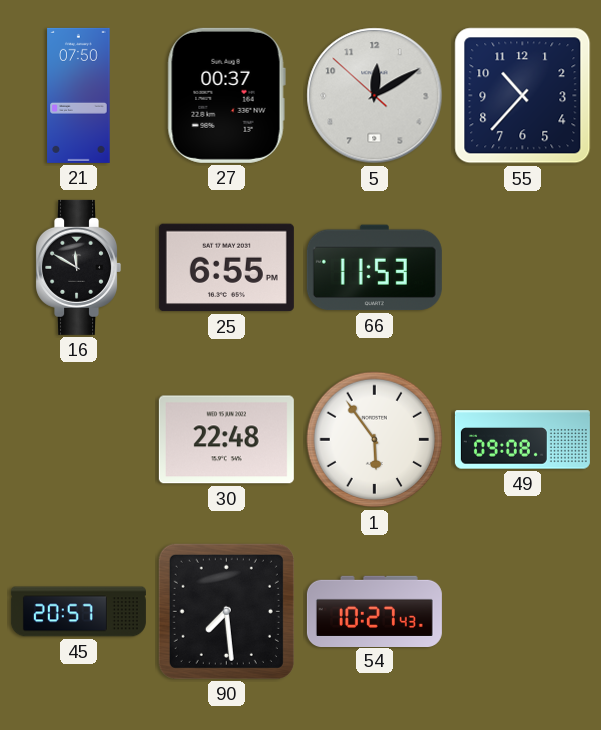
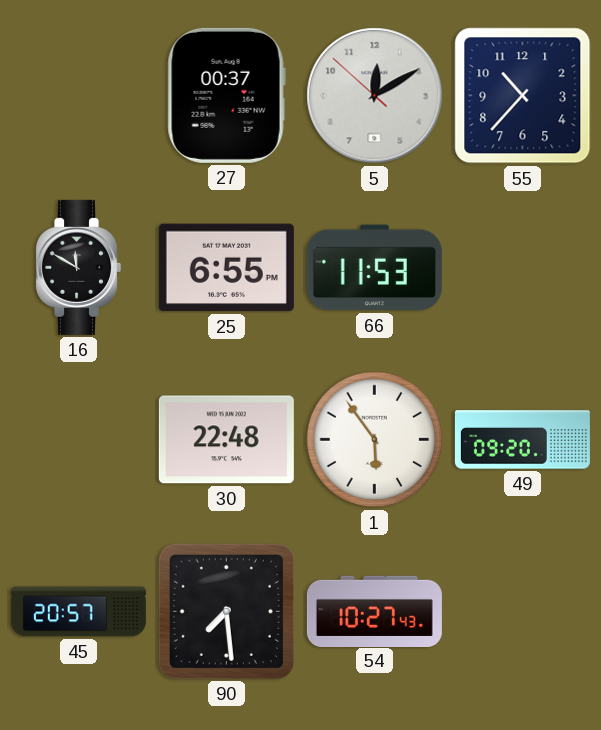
21: 07:50 -> none (79, 95)
49: 09:08 -> 09:20 (522, 440)
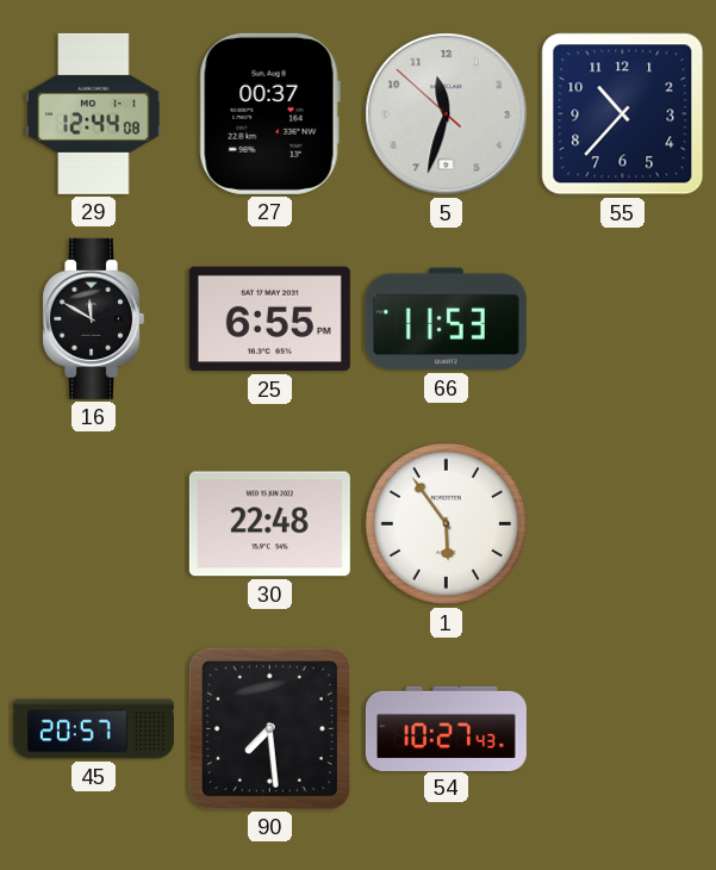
29: none -> 12:44 (94, 113)
5: 12:09 -> 11:32 (447, 114)
49: 09:20 -> none (522, 440)
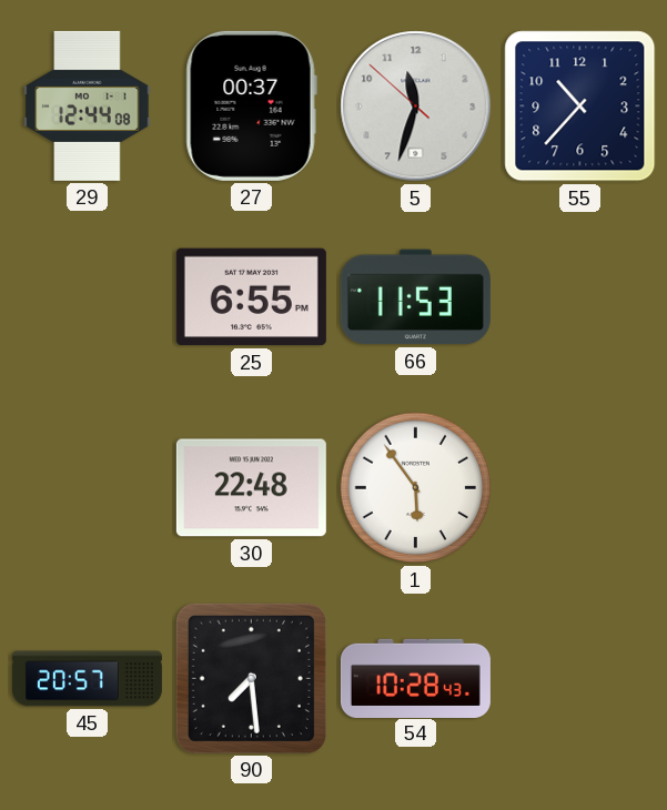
16: 11:50 -> none (93, 318)
54: 10:27 -> 10:28 (415, 678)
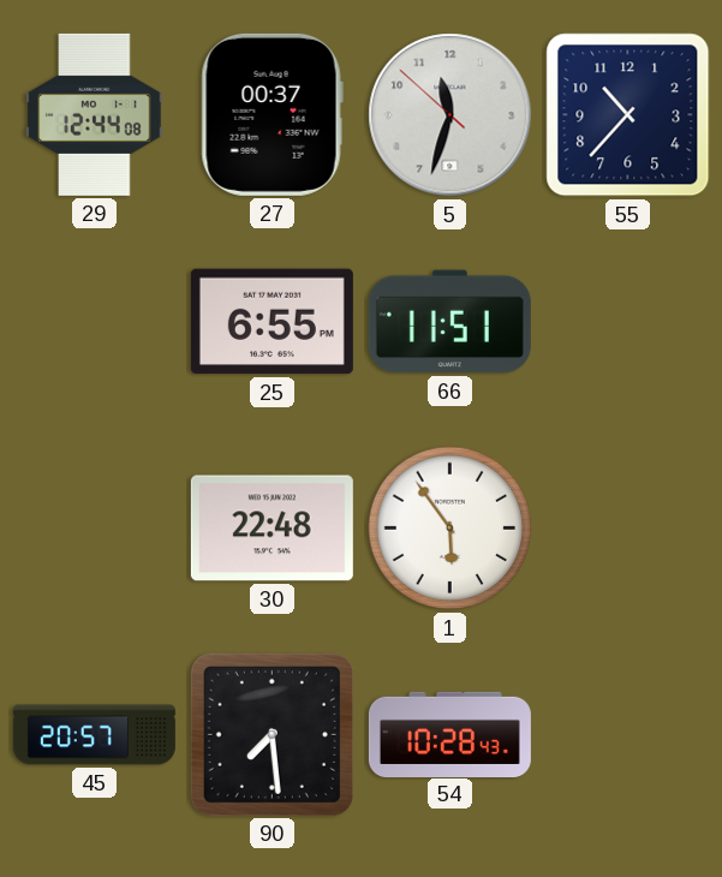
66: 11:53 -> 11:51 (449, 322)
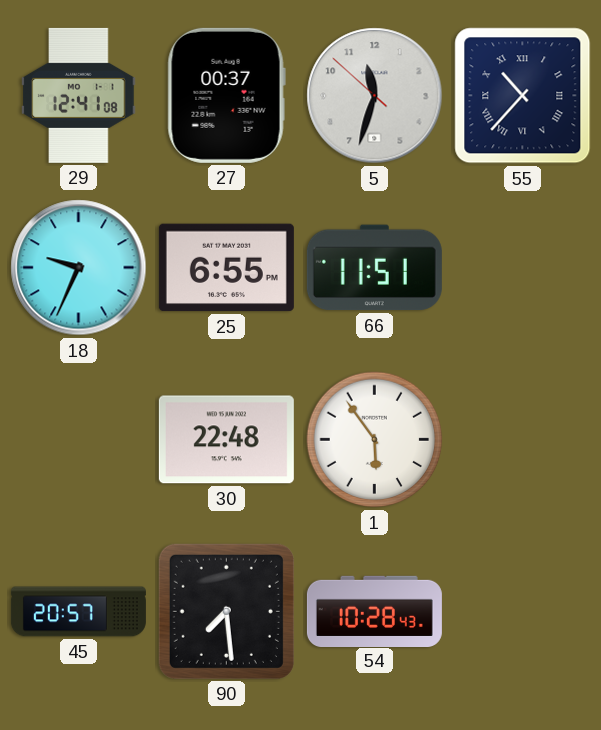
29: 12:44 -> 12:41 (79, 95)
55 numerals: Arabic -> Roman (523, 96)
18: none -> 9:34 (79, 268)
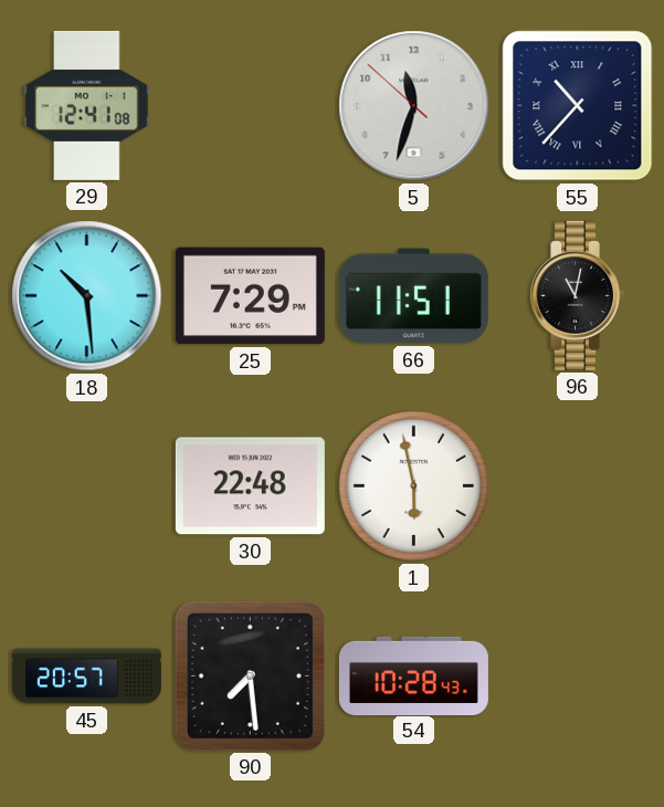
27: 00:37 -> none (226, 95)
18: 9:34 -> 10:29 (87, 296)
25: 6:55 -> 7:29 (250, 296)
96: none -> 11:02 (577, 295)
1: 5:54 -> 5:58 (414, 486)
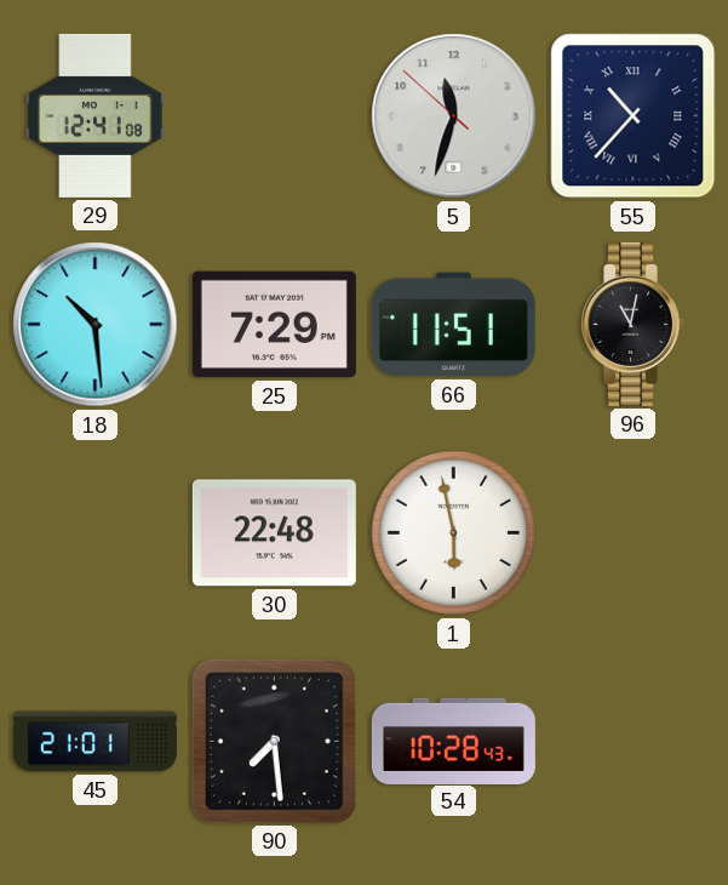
45: 20:57 -> 21:01 (94, 742)
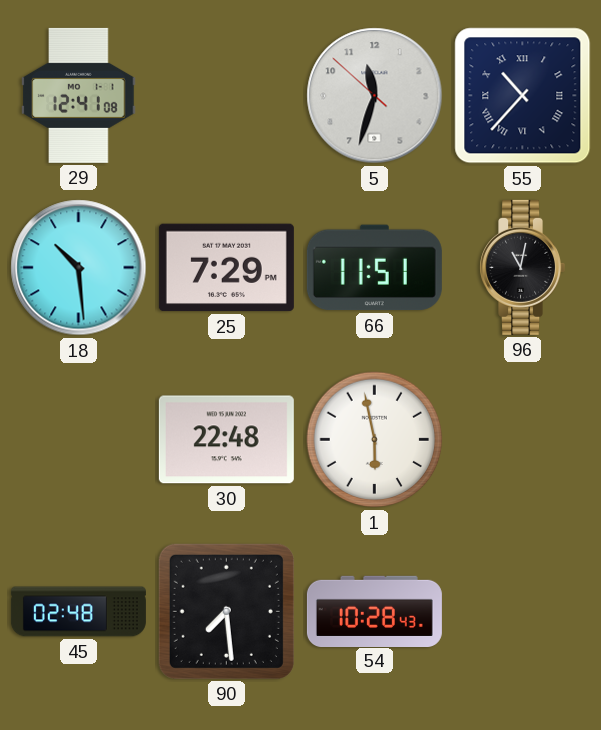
45: 21:01 -> 02:48 (78, 612)
